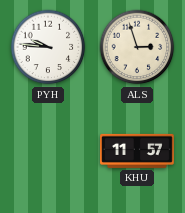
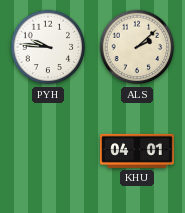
ALS: 2:57 -> 2:08 (137, 47)
KHU: 11:57 -> 04:01 (137, 151)
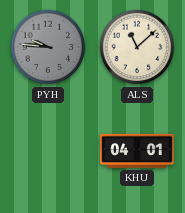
PYH dial: white -> grey (48, 47)
ALS: 2:08 -> 11:08 (137, 47)
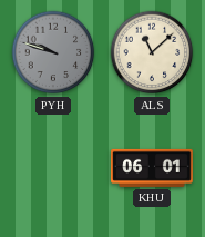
PYH: 9:46 -> 9:48 (53, 52)
KHU: 04:01 -> 06:01 (152, 168)
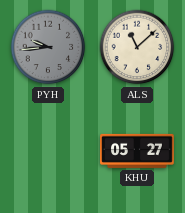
PYH: 9:48 -> 9:44 (48, 47)
KHU: 06:01 -> 05:27 (137, 151)
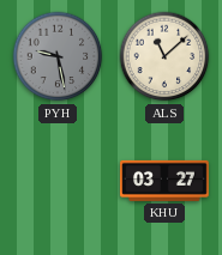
PYH: 9:44 -> 9:28 (58, 56)
KHU: 05:27 -> 03:27 (164, 181)
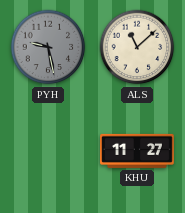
KHU: 03:27 -> 11:27 (137, 151)
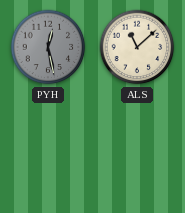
PYH: 9:28 -> 12:28 (48, 47)
KHU: 11:27 -> none (137, 151)
